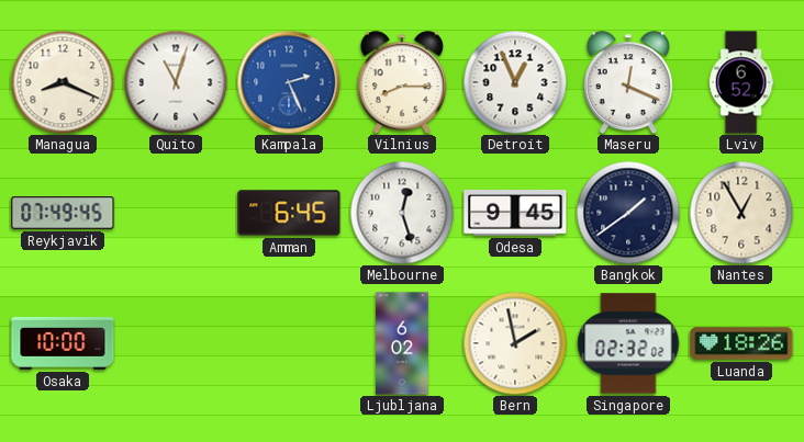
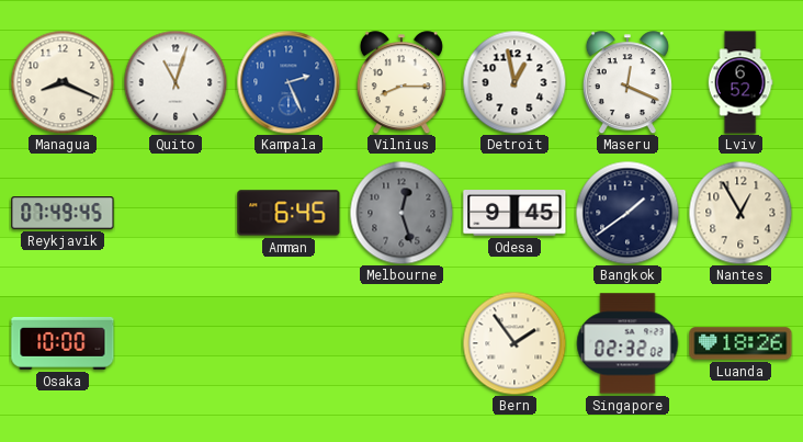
Detroit: 12:56 -> 12:58 (514, 82)
Melbourne dial: white -> grey (401, 213)
Ljubljana: 6:02 -> none (402, 343)
Bern: 1:58 -> 1:54 (514, 343)
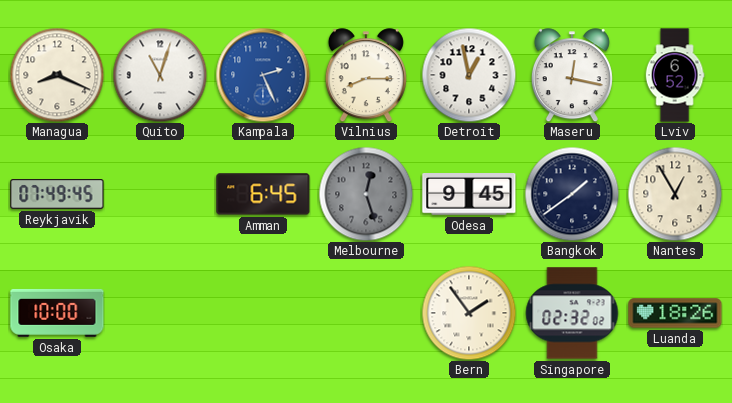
Maseru: 12:19 -> 12:17 (572, 75)
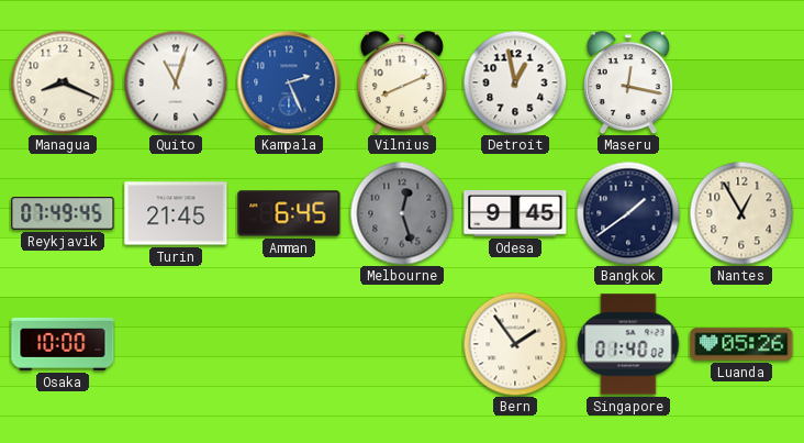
Vilnius: 8:15 -> 8:11 (402, 82)
Lviv: 6:52 -> none (675, 75)
Turin: none -> 21:45 (176, 213)
Singapore: 02:32 -> 01:40 (628, 344)
Luanda: 18:26 -> 05:26 (741, 344)
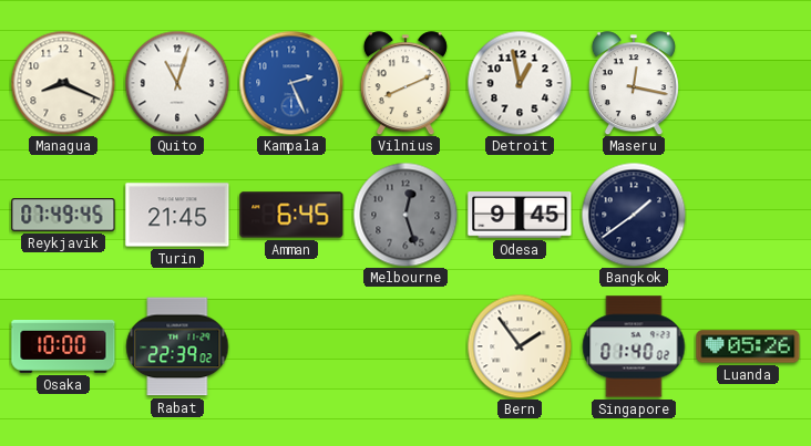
Nantes: 12:55 -> none (741, 213)
Rabat: none -> 22:39 (177, 346)
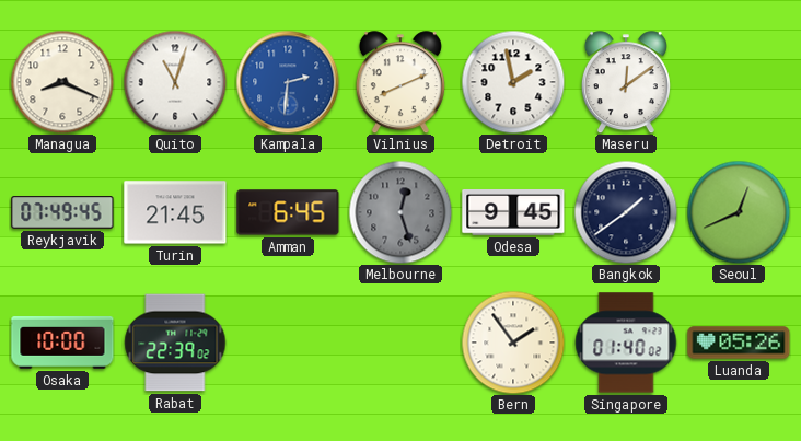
Kampala: 2:26 -> 2:31 (288, 82)
Detroit: 12:58 -> 1:58 (513, 82)
Maseru: 12:17 -> 12:09 (626, 82)
Seoul: none -> 12:41 (739, 212)
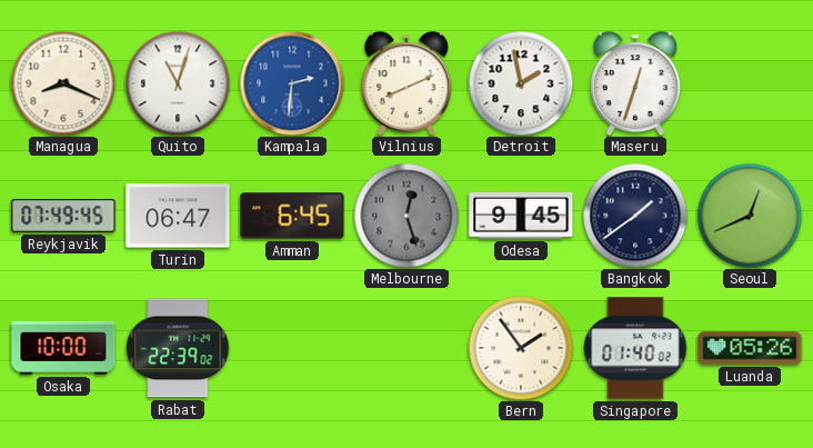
Maseru: 12:09 -> 12:33 (635, 83)
Turin: 21:45 -> 06:47 (178, 216)
